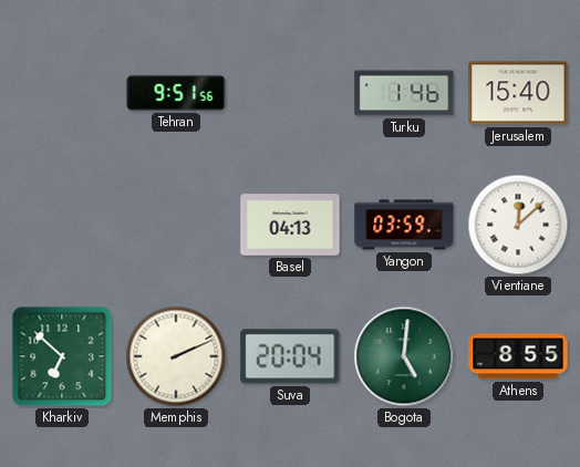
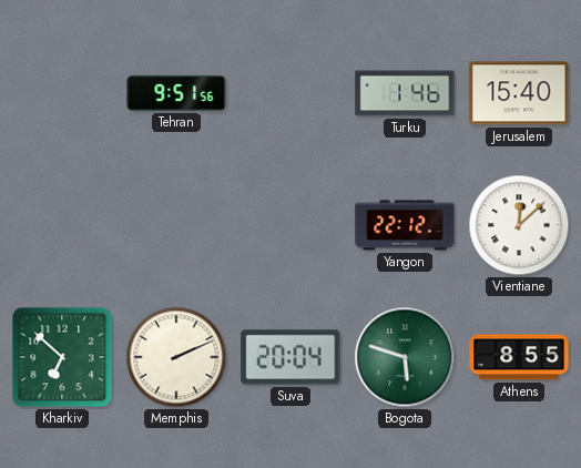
Basel: 04:13 -> none (290, 225)
Yangon: 03:59 -> 22:12 (405, 225)
Bogota: 5:01 -> 5:48 (405, 357)
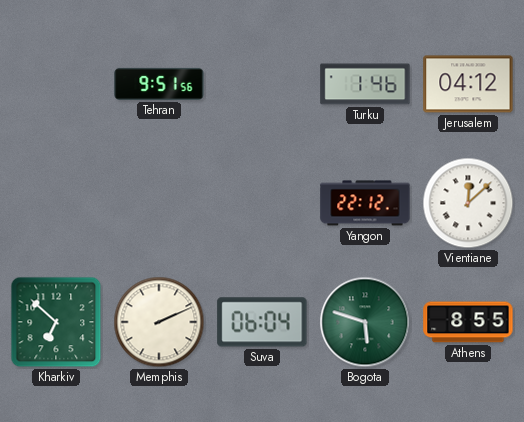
Jerusalem: 15:40 -> 04:12 (468, 84)
Suva: 20:04 -> 06:04 (262, 322)
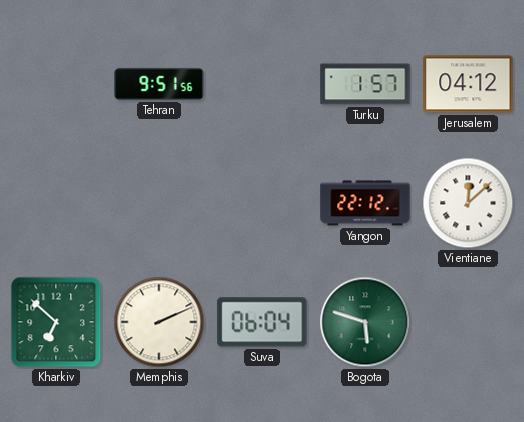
Turku: 1:46 -> 1:57 (365, 84)
Athens: 8:55 -> none (468, 322)
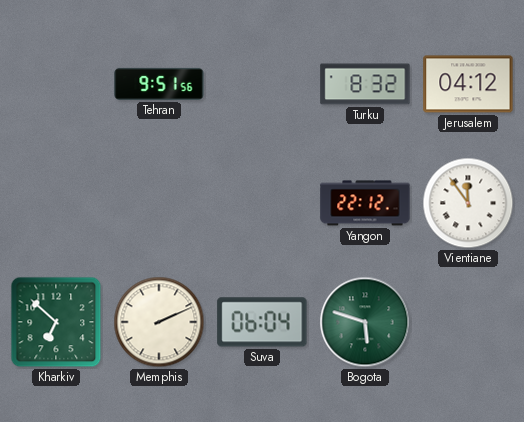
Turku: 1:57 -> 8:32 (365, 84)
Vientiane: 12:08 -> 11:54 (468, 203)
